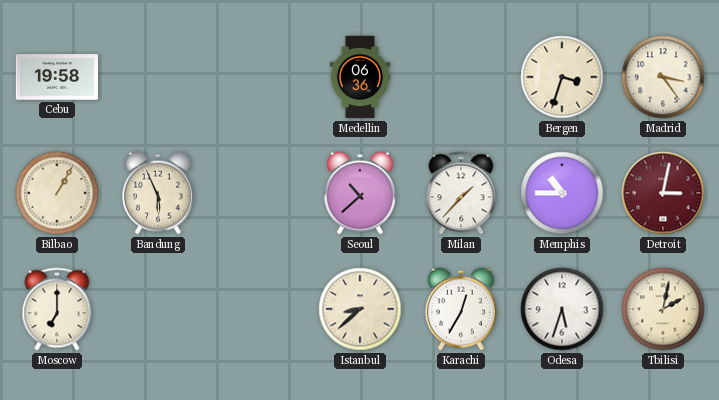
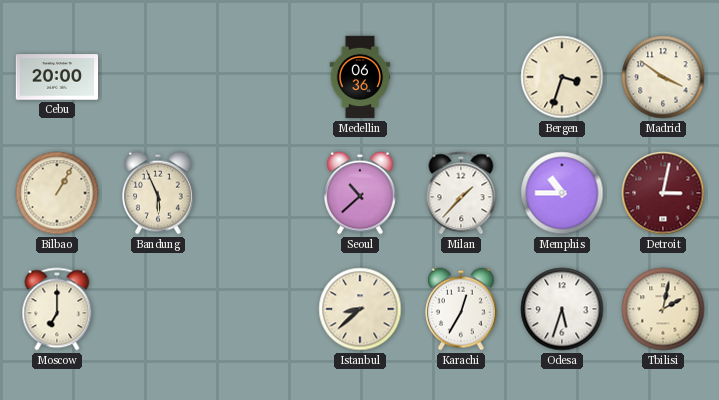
Cebu: 19:58 -> 20:00 (57, 77)
Madrid: 3:24 -> 3:51 (663, 77)
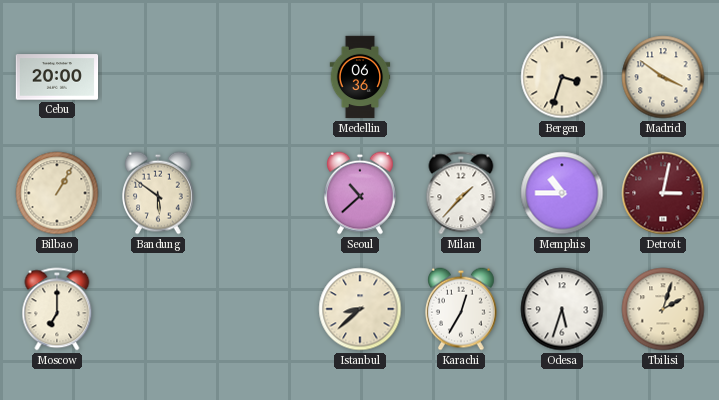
Bandung: 5:56 -> 5:51 (159, 193)
Tbilisi: 2:02 -> 2:03 (663, 309)
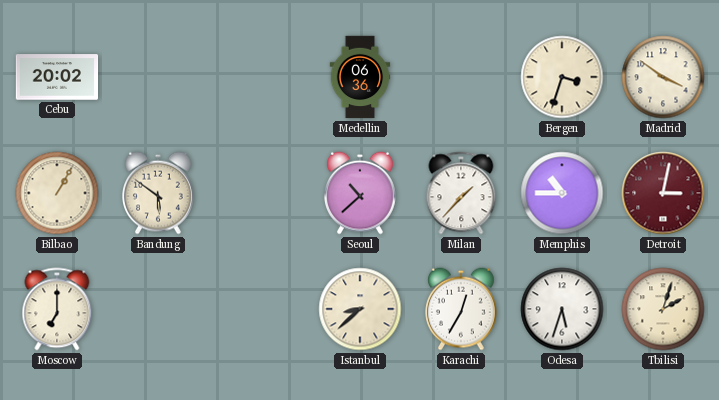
Cebu: 20:00 -> 20:02 (57, 77)
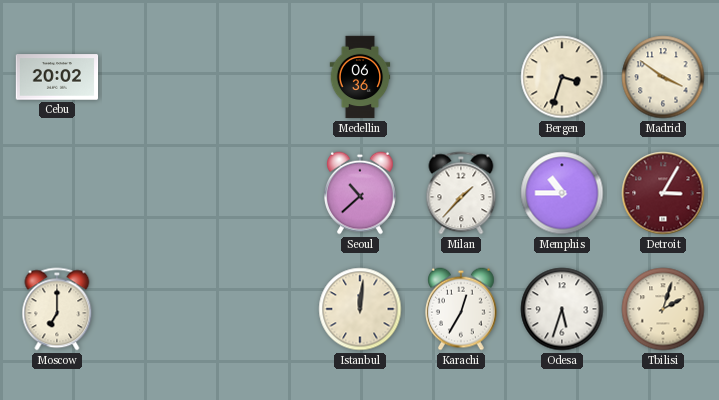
Bilbao: 1:05 -> none (57, 193)
Bandung: 5:51 -> none (159, 193)
Detroit: 3:02 -> 3:05 (663, 193)
Istanbul: 8:38 -> 12:01 (360, 309)
